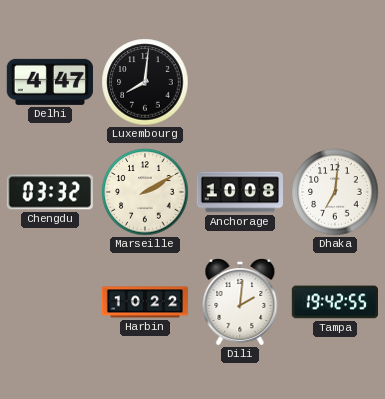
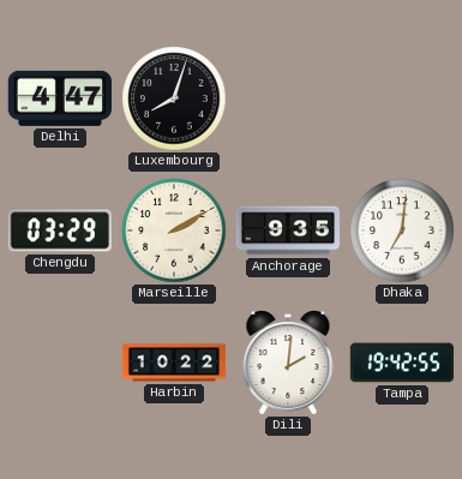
Luxembourg: 8:01 -> 8:03 (174, 98)
Chengdu: 03:32 -> 03:29 (60, 230)
Anchorage: 10:08 -> 9:35 (287, 230)
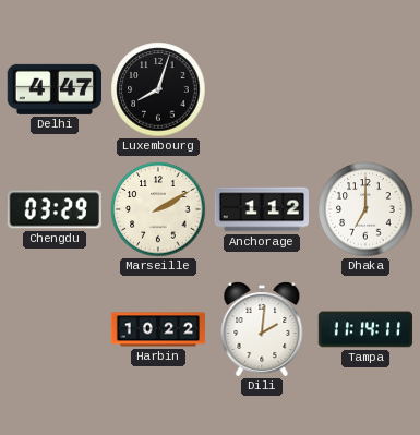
Anchorage: 9:35 -> 1:12 (261, 209)
Dhaka: 7:01 -> 7:00 (365, 209)
Tampa: 19:42 -> 11:14 (364, 329)
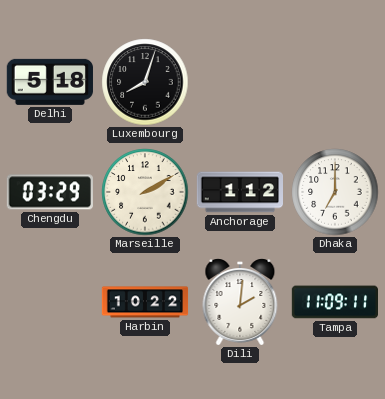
Delhi: 4:47 -> 5:18 (50, 82)
Tampa: 11:14 -> 11:09 (334, 302)
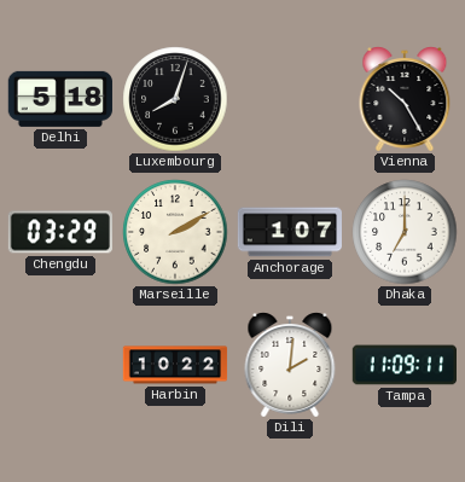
Vienna: none -> 10:25 (405, 99)
Anchorage: 1:12 -> 1:07 (289, 232)
